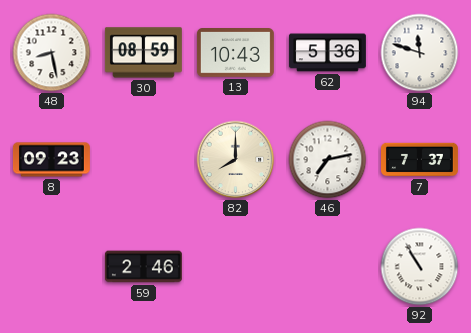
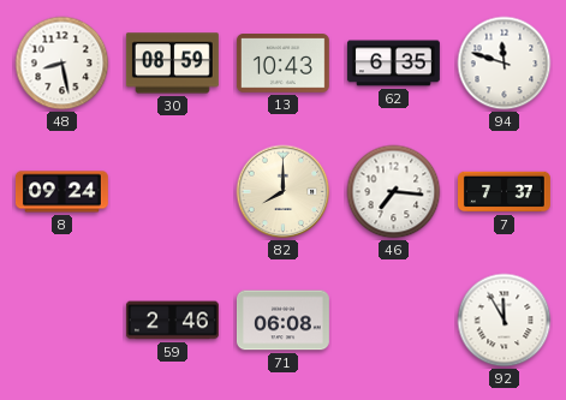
62: 5:36 -> 6:35 (393, 64)
8: 09:23 -> 09:24 (61, 192)
46: 7:13 -> 7:16 (394, 192)
71: none -> 06:08 (282, 321)
92: 10:55 -> 11:55 (505, 321)
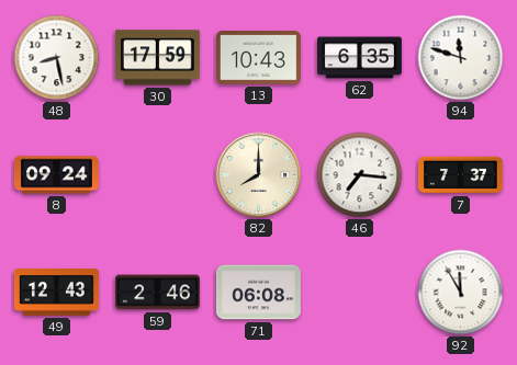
30: 08:59 -> 17:59 (157, 58)
49: none -> 12:43 (56, 293)
